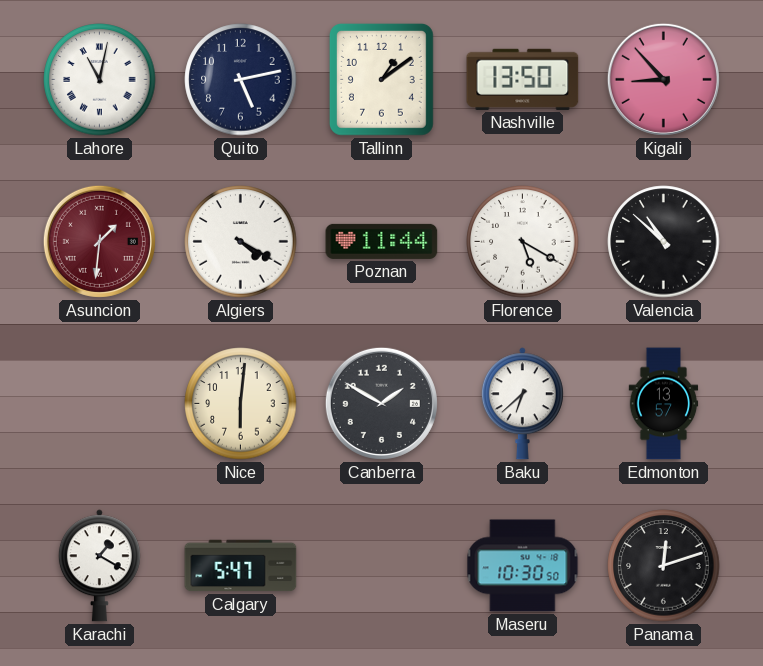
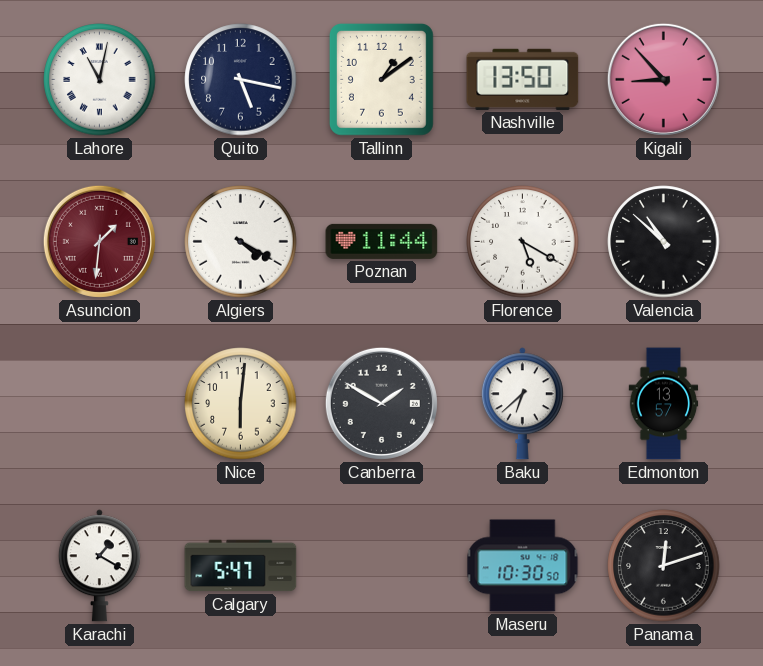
Quito: 5:13 -> 5:17 (241, 80)
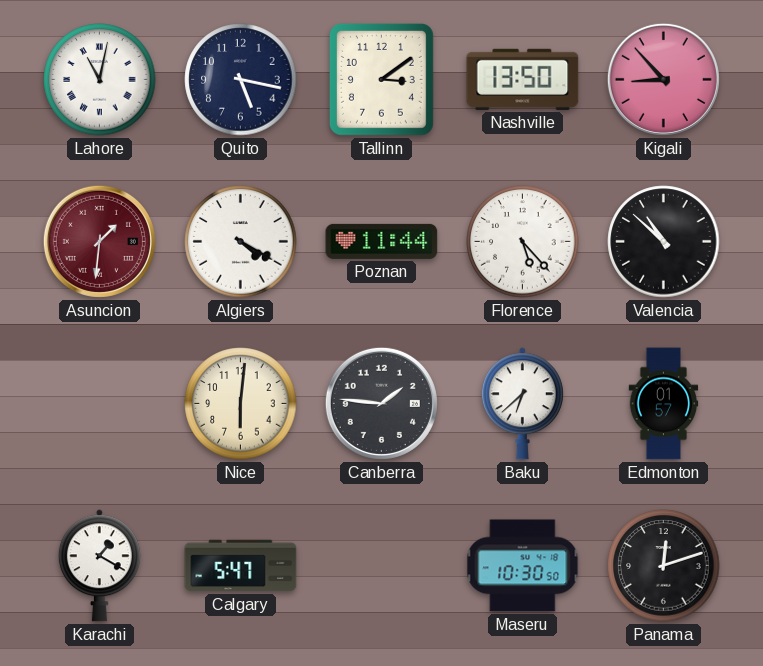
Tallinn: 1:09 -> 3:09 (381, 79)
Florence: 5:20 -> 5:23 (523, 242)
Canberra: 1:50 -> 1:46 (381, 403)
Edmonton: 13:57 -> 01:57 (664, 404)
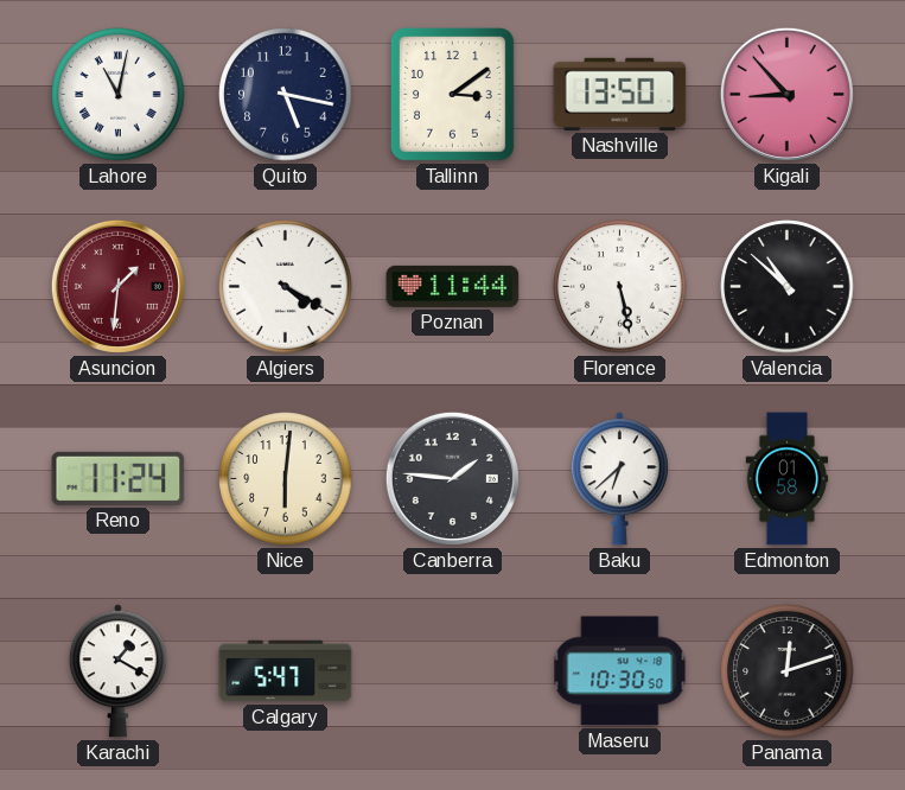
Florence: 5:23 -> 5:28 (620, 287)
Reno: none -> 11:24 (119, 478)
Edmonton: 01:57 -> 01:58 (788, 479)
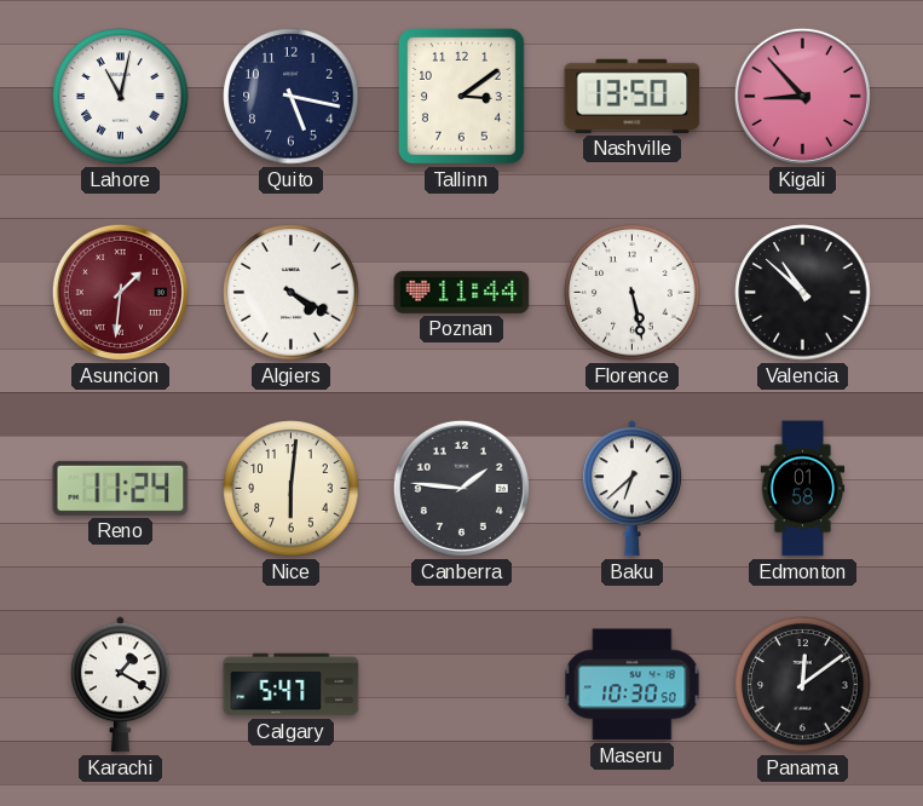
Panama: 12:12 -> 12:09 (803, 685)
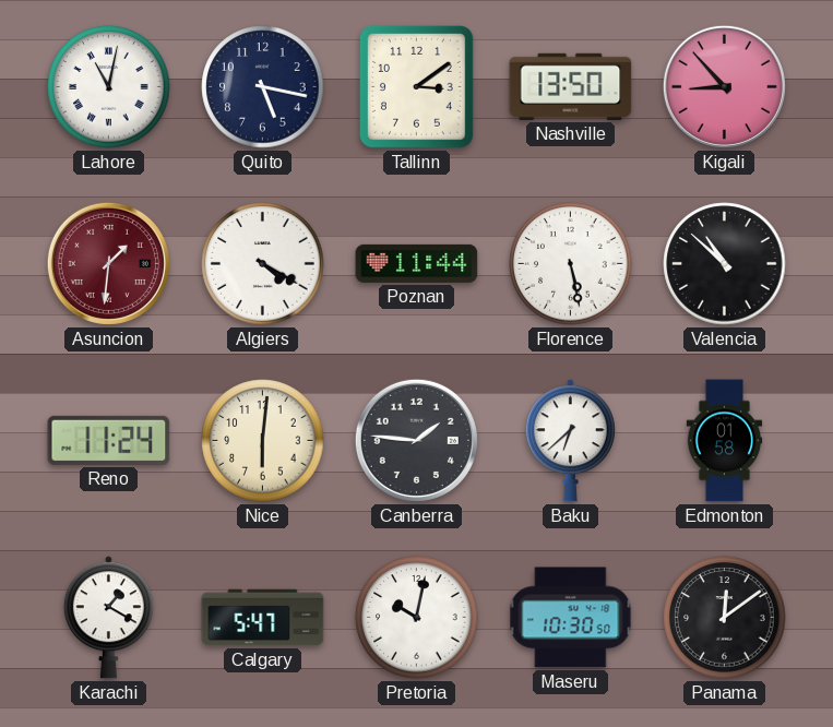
Pretoria: none -> 10:02 (417, 618)
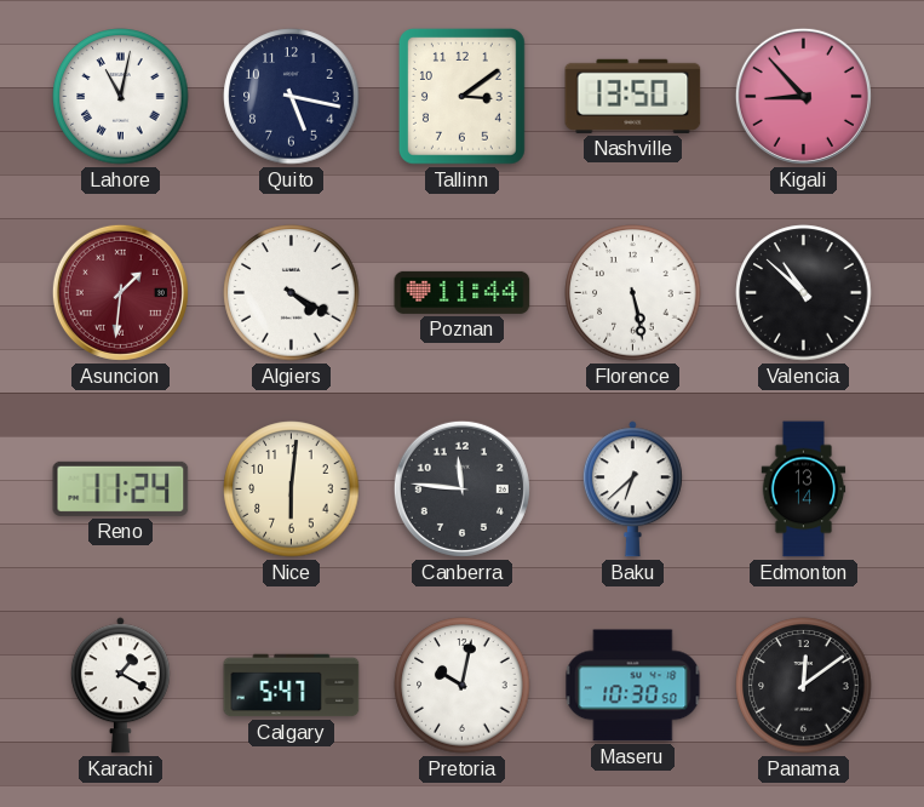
Canberra: 1:46 -> 11:46 (461, 488)
Edmonton: 01:58 -> 13:14 (804, 490)
